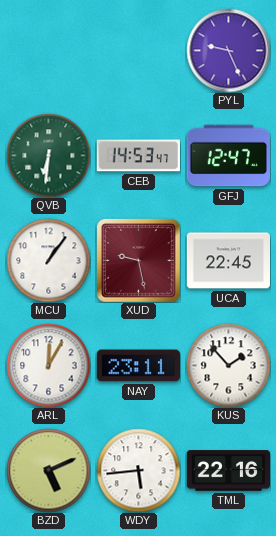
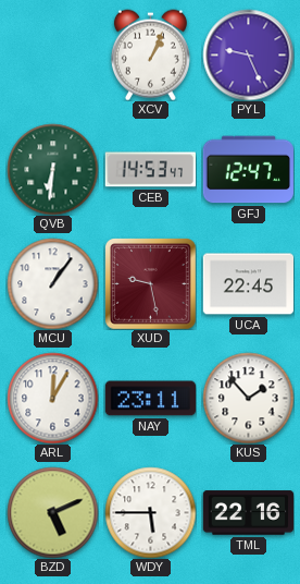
XCV: none -> 1:04 (150, 54)
WDY: 5:44 -> 5:45 (150, 512)
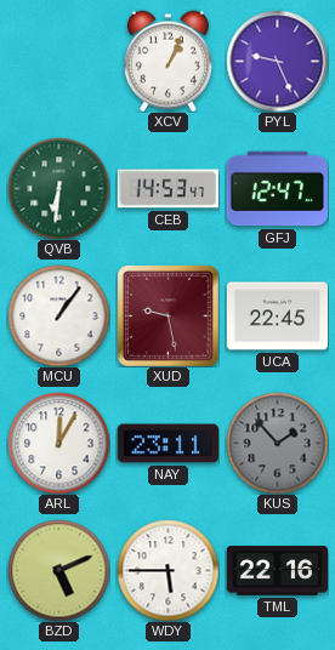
KUS dial: white -> grey (277, 443)
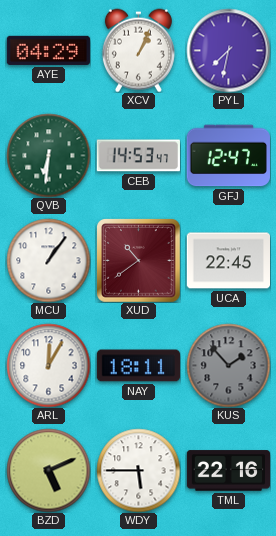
AYE: none -> 04:29 (48, 50)
PYL: 9:26 -> 7:32 (228, 50)
XUD: 9:28 -> 10:39 (139, 261)
NAY: 23:11 -> 18:11 (138, 366)
